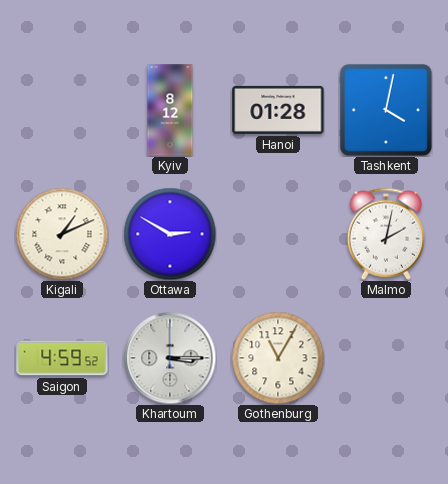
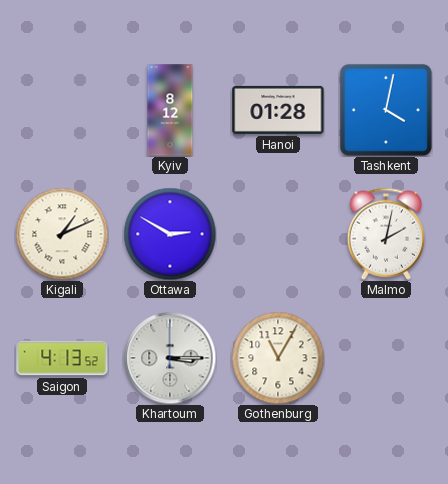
Saigon: 4:59 -> 4:13 (62, 358)
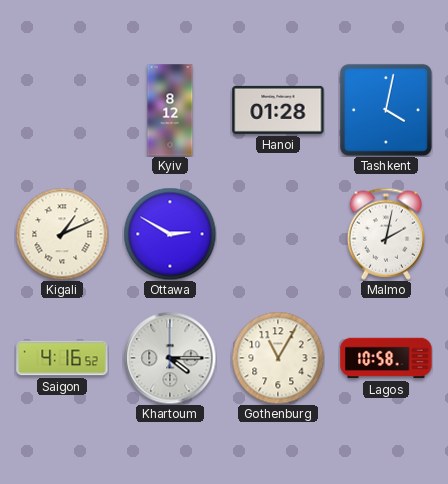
Saigon: 4:13 -> 4:16 (62, 358)
Khartoum: 3:15 -> 4:15 (170, 358)
Lagos: none -> 10:58 (386, 358)
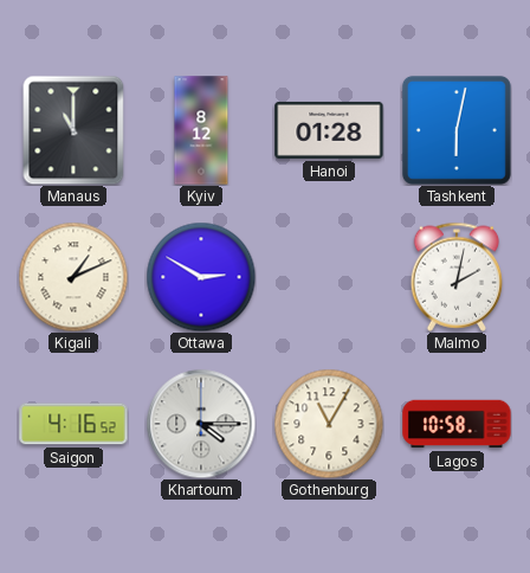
Manaus: none -> 11:00 (73, 130)
Tashkent: 4:02 -> 6:02 (457, 130)
